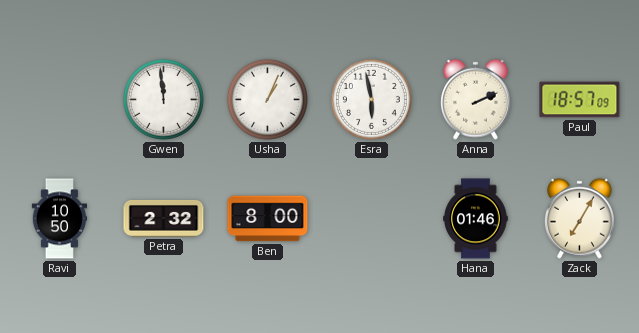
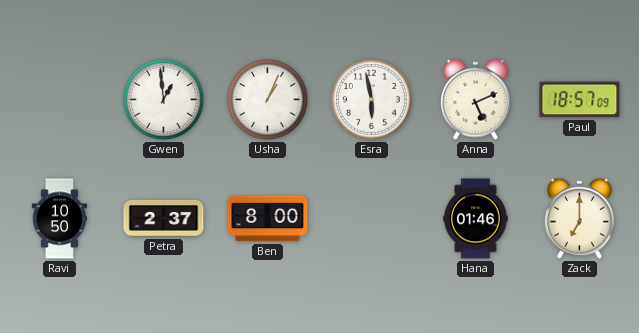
Gwen: 11:59 -> 12:59 (163, 99)
Anna: 2:11 -> 5:11 (476, 99)
Petra: 2:32 -> 2:37 (164, 219)
Zack: 7:05 -> 7:00 (580, 218)
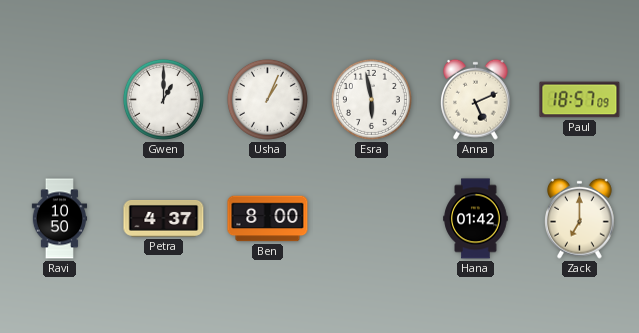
Gwen: 12:59 -> 1:00 (163, 99)
Petra: 2:37 -> 4:37 (164, 219)
Hana: 01:46 -> 01:42 (476, 219)
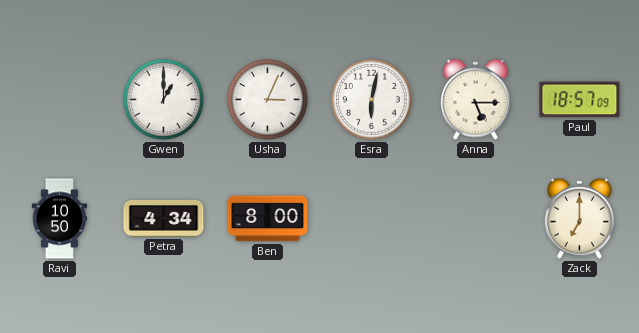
Usha: 1:04 -> 3:04 (267, 99)
Esra: 5:58 -> 6:02 (371, 99)
Anna: 5:11 -> 5:15 (476, 99)
Petra: 4:37 -> 4:34 (164, 219)
Hana: 01:42 -> none (476, 219)
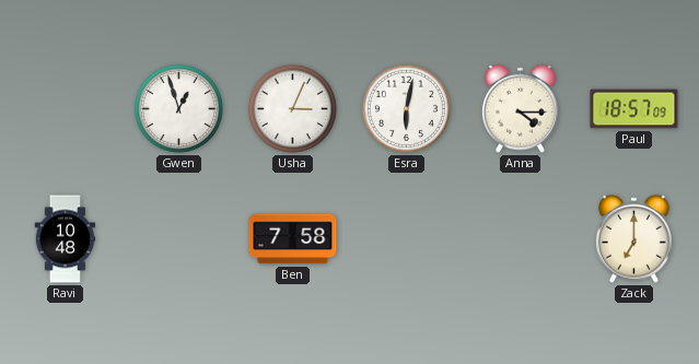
Gwen: 1:00 -> 12:57 (178, 108)
Anna: 5:15 -> 4:15 (521, 108)
Ravi: 10:50 -> 10:48 (66, 239)
Petra: 4:34 -> none (164, 219)
Ben: 8:00 -> 7:58 (293, 239)
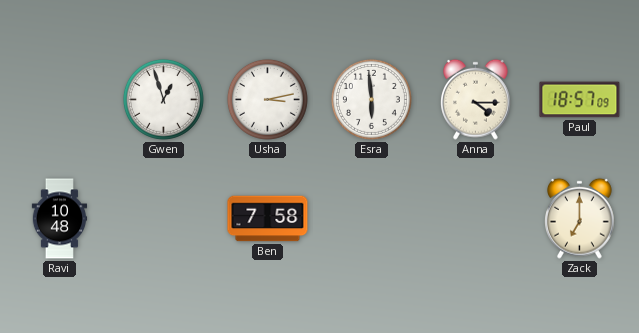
Usha: 3:04 -> 3:13 (267, 99)
Esra: 6:02 -> 5:59 (371, 99)
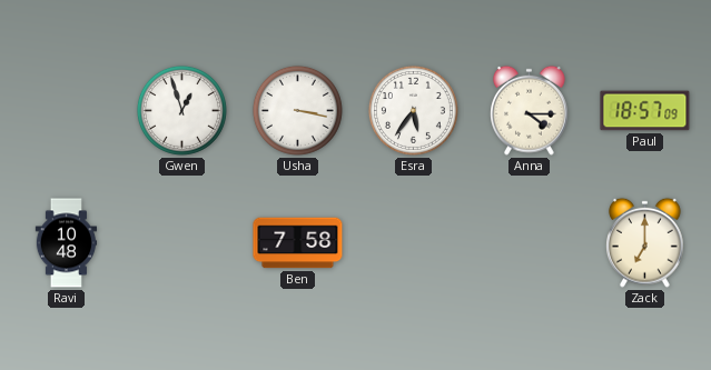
Usha: 3:13 -> 3:17 (297, 110)
Esra: 5:59 -> 5:36 (413, 110)
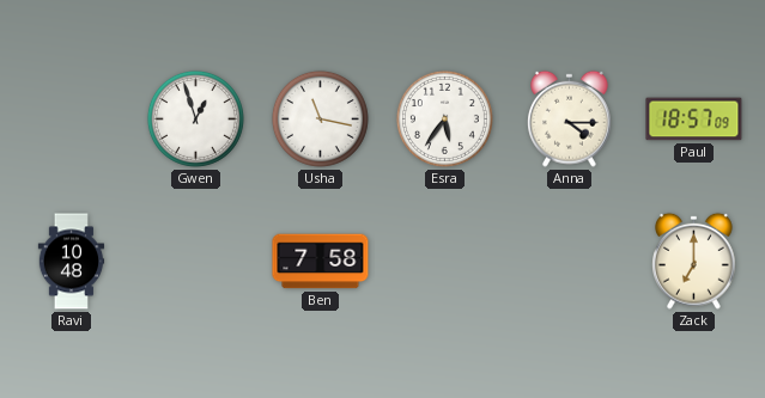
Usha: 3:17 -> 11:17 (320, 118)
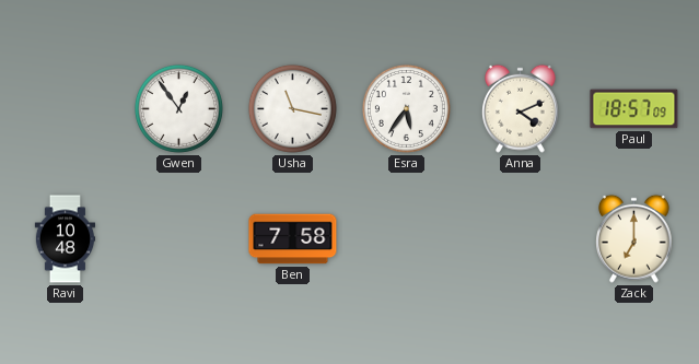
Gwen: 12:57 -> 12:54 (178, 108)
Anna: 4:15 -> 4:11 (521, 108)
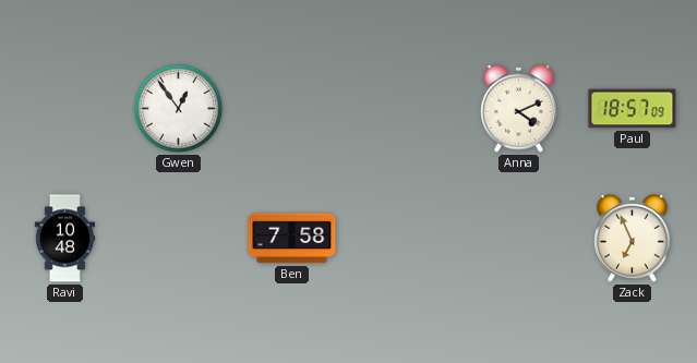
Usha: 11:17 -> none (292, 108)
Esra: 5:36 -> none (406, 108)
Zack: 7:00 -> 6:56 (633, 238)
